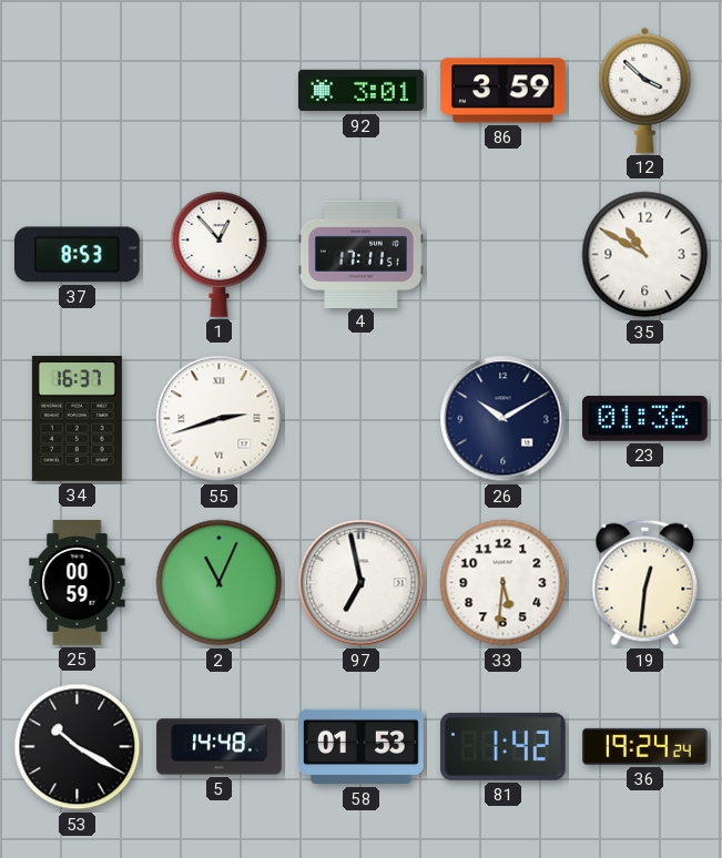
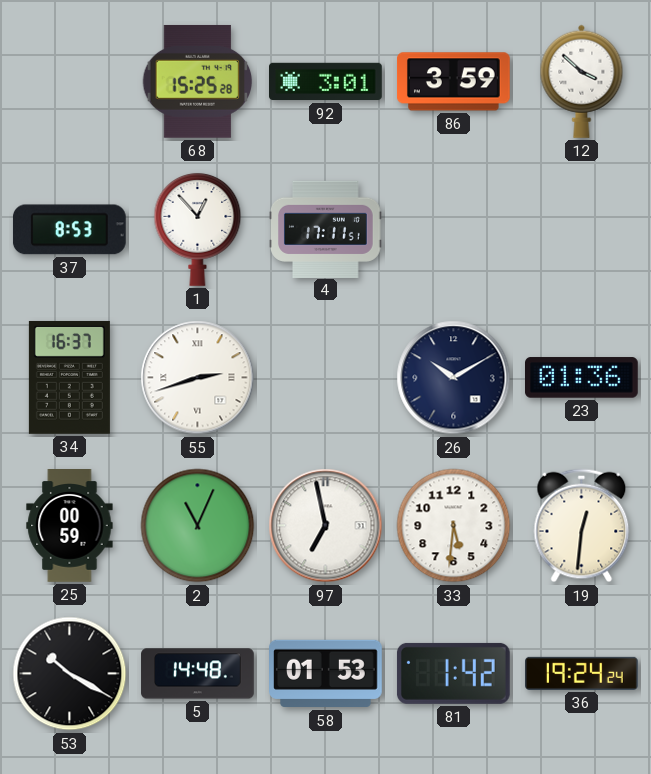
68: none -> 15:25 (198, 81)
35: 10:50 -> none (645, 255)
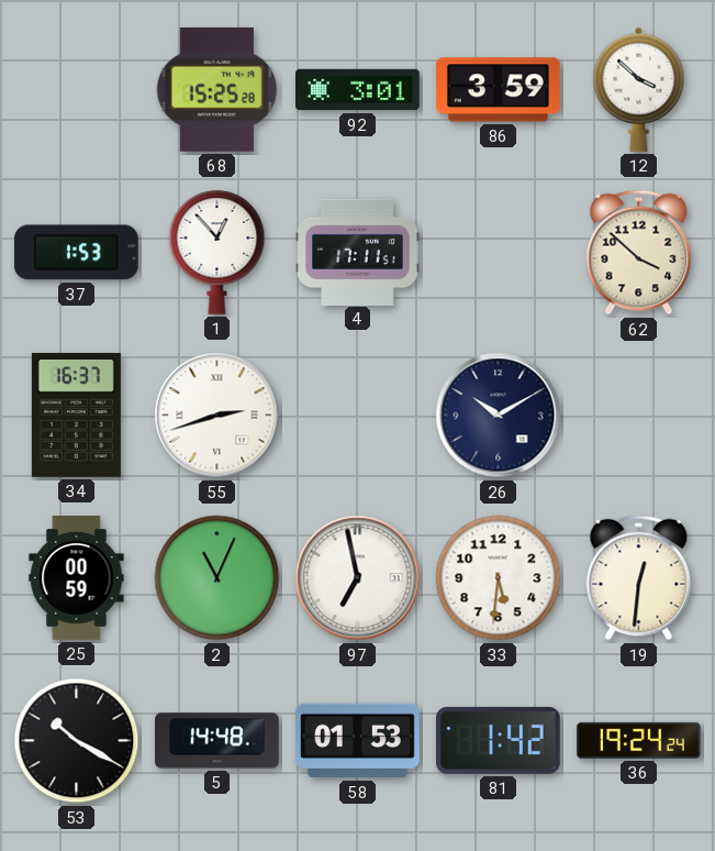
37: 8:53 -> 1:53 (76, 253)
62: none -> 3:52 (639, 253)
23: 01:36 -> none (582, 378)
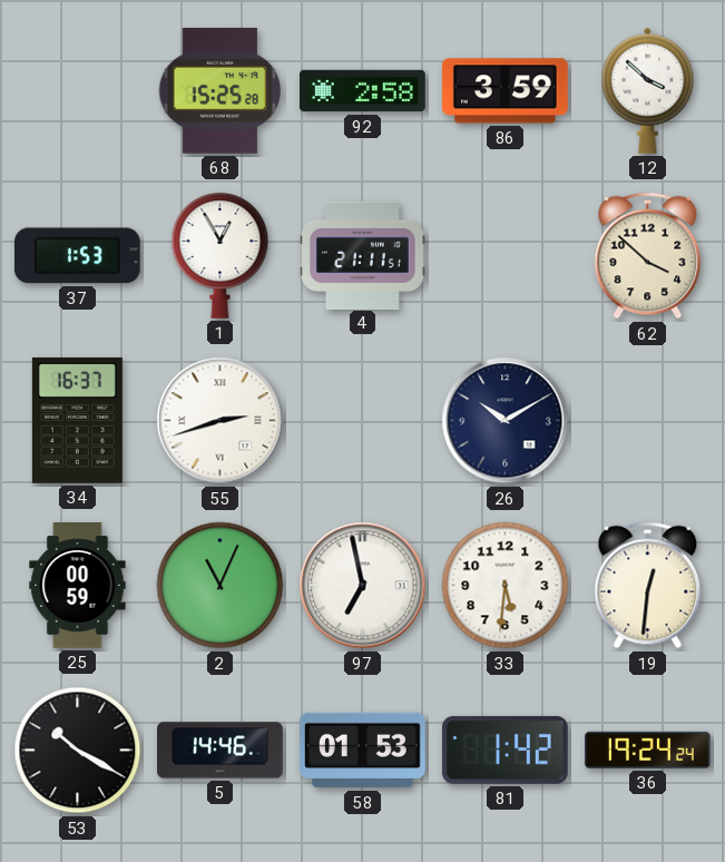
92: 3:01 -> 2:58 (363, 91)
1: 12:53 -> 12:55 (221, 255)
4: 17:11 -> 21:11 (363, 255)
5: 14:48 -> 14:46 (221, 751)
